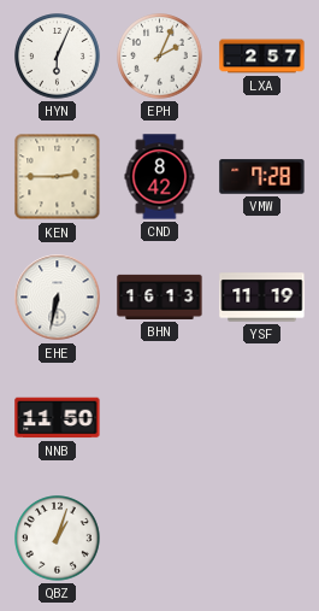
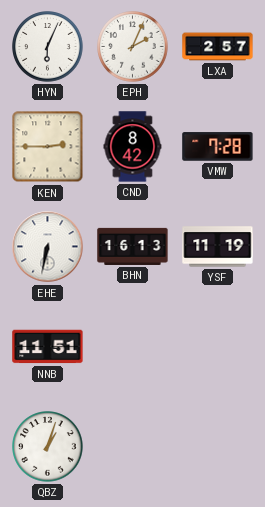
NNB: 11:50 -> 11:51 (48, 347)
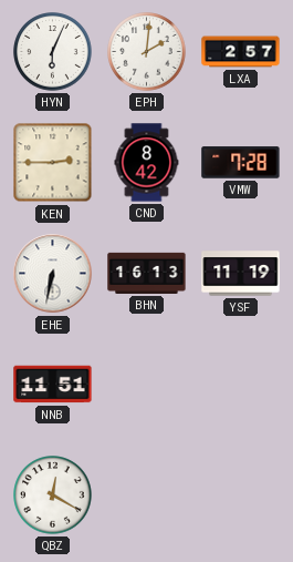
EPH: 2:04 -> 2:01 (147, 52)
QBZ: 1:03 -> 12:20 (53, 495)
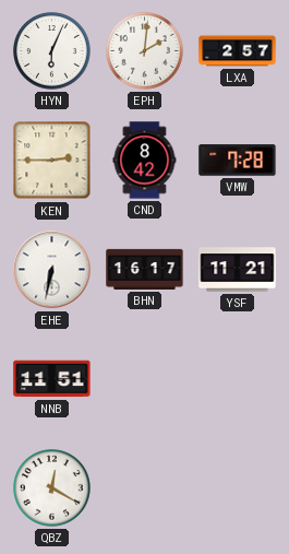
BHN: 16:13 -> 16:17 (145, 269)
YSF: 11:19 -> 11:21 (238, 270)
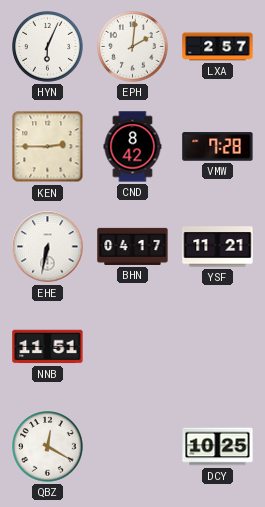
BHN: 16:17 -> 04:17 (133, 246)
DCY: none -> 10:25 (218, 447)
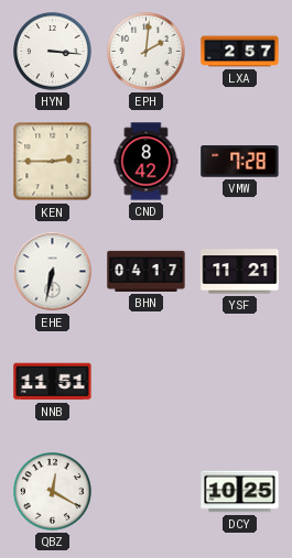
HYN: 6:04 -> 3:16 (53, 52)
